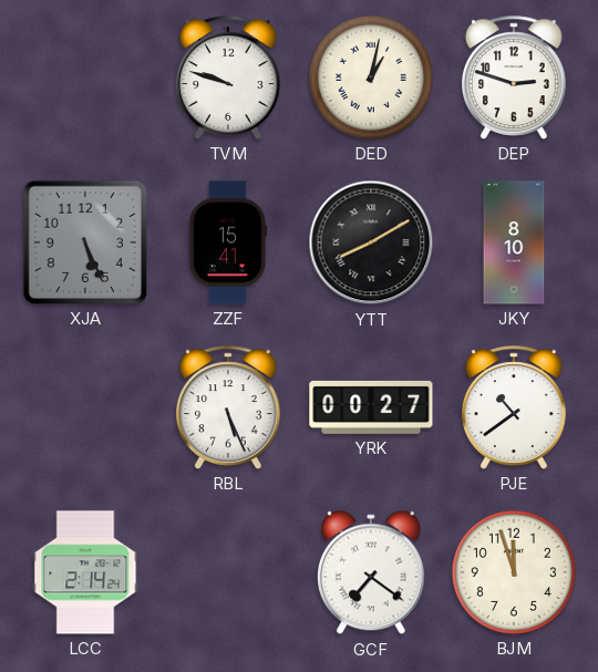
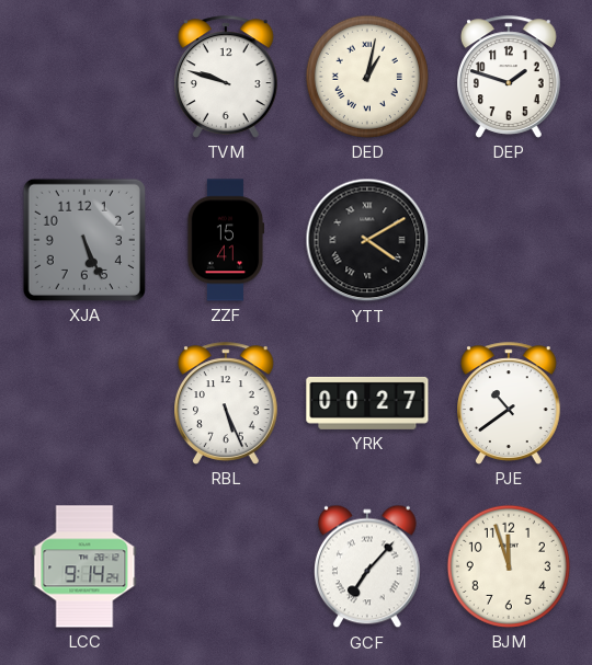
DEP: 2:48 -> 1:48 (510, 77)
YTT: 8:10 -> 4:10 (367, 240)
JKY: 8:10 -> none (514, 242)
LCC: 2:14 -> 9:14 (84, 566)
GCF: 7:21 -> 7:07 (368, 566)
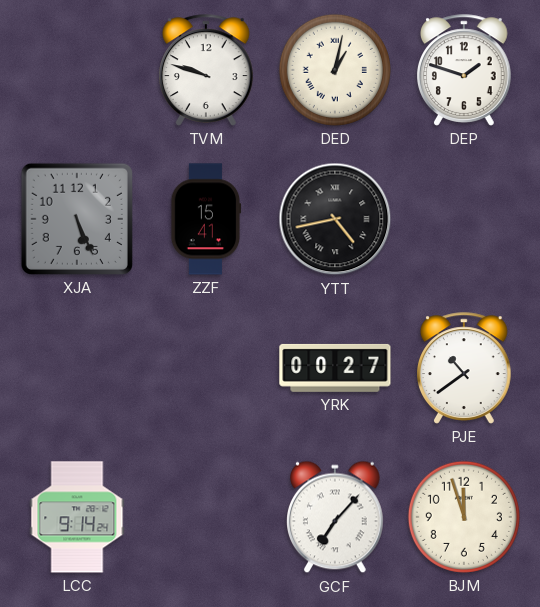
YTT: 4:10 -> 4:43 (335, 219)
RBL: 5:26 -> none (227, 403)
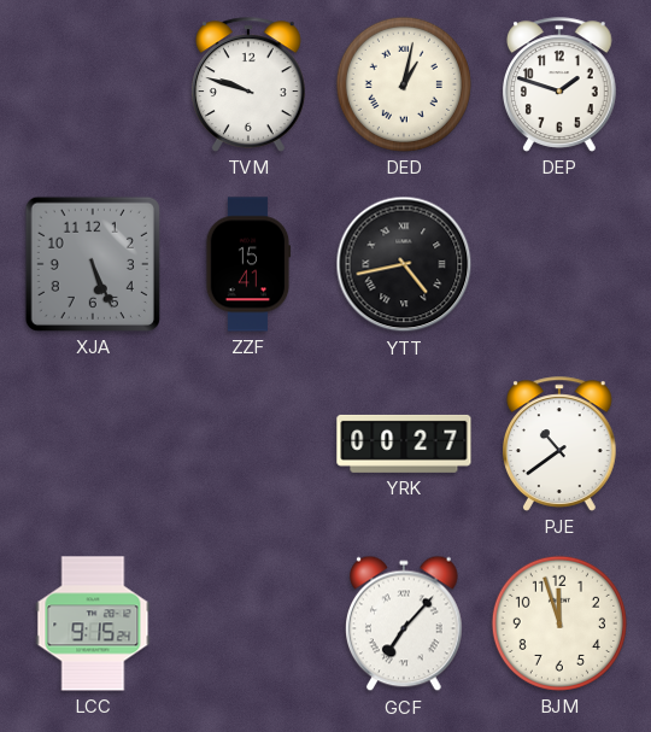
LCC: 9:14 -> 9:15 (93, 623)
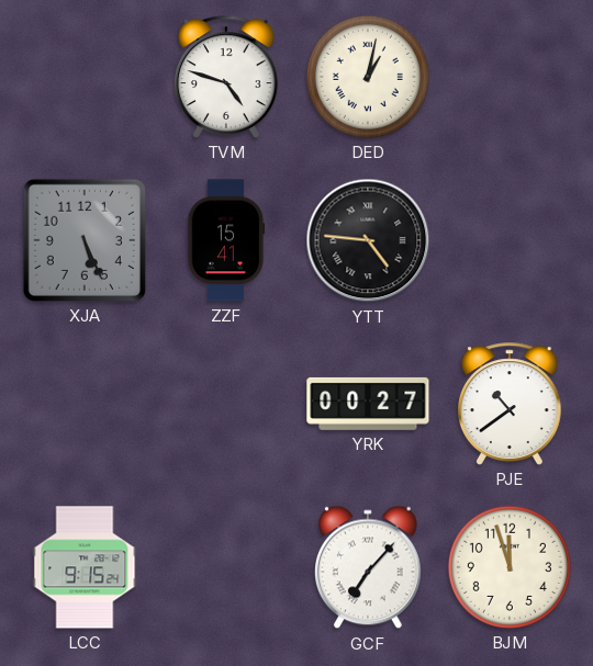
TVM: 9:48 -> 4:48 (227, 77)
DEP: 1:48 -> none (561, 84)
YTT: 4:43 -> 4:46 (368, 240)
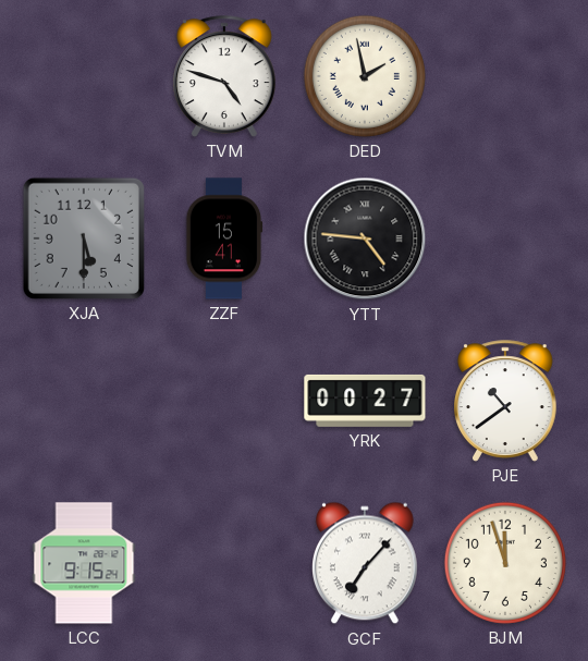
DED: 1:02 -> 1:58 (365, 76)
XJA: 5:26 -> 5:30 (84, 238)
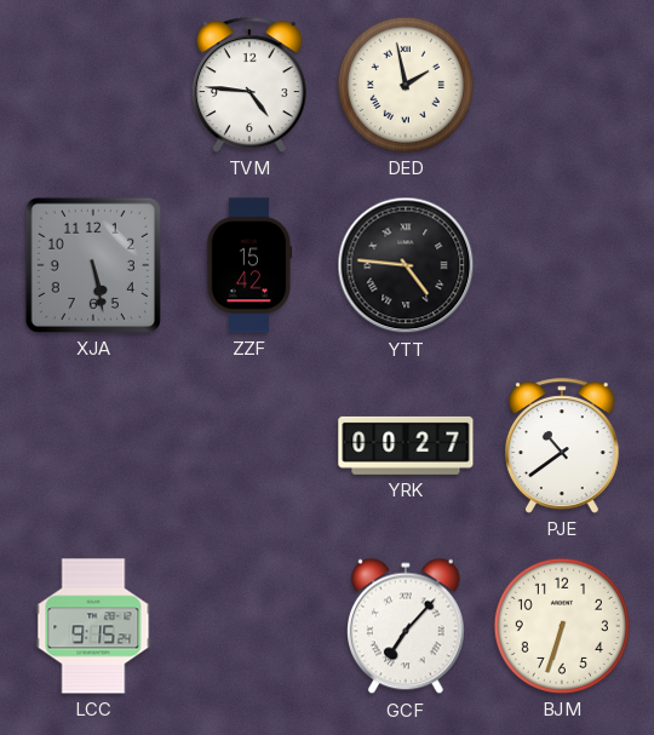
TVM: 4:48 -> 4:46 (251, 85)
XJA: 5:30 -> 5:28 (93, 265)
ZZF: 15:41 -> 15:42 (249, 265)
BJM: 11:57 -> 6:33 (562, 626)
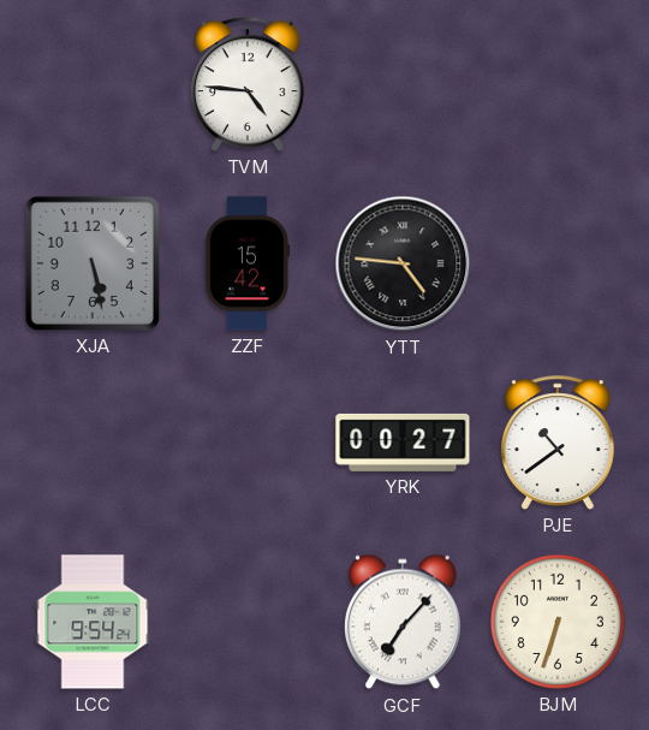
DED: 1:58 -> none (406, 85)
LCC: 9:15 -> 9:54 (93, 622)
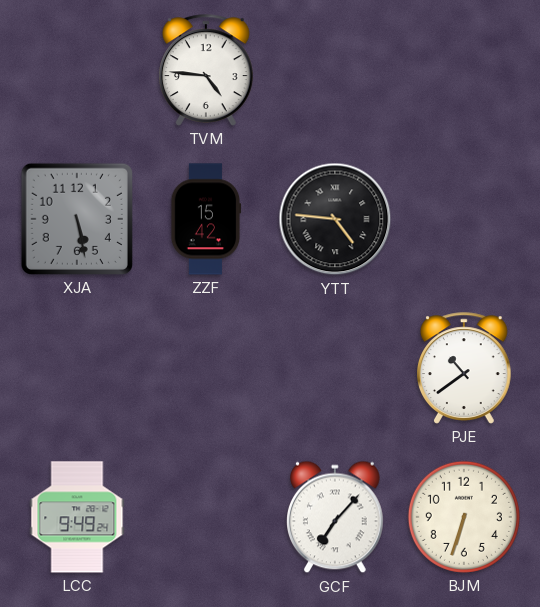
YRK: 00:27 -> none (403, 443)
LCC: 9:54 -> 9:49 (77, 517)
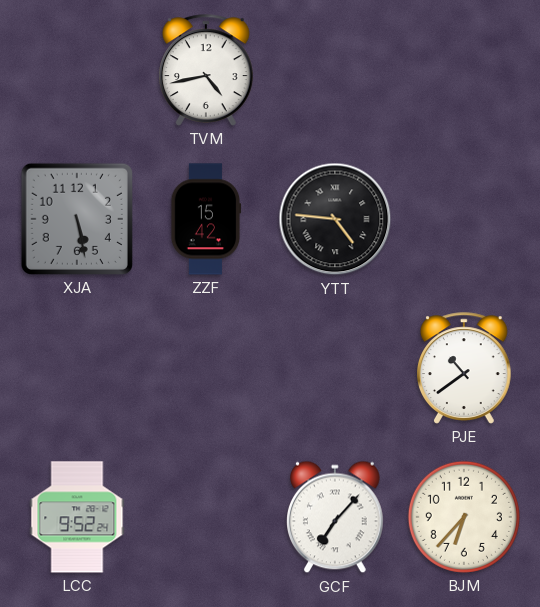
TVM: 4:46 -> 4:43 (207, 70)
LCC: 9:49 -> 9:52 (77, 517)
BJM: 6:33 -> 6:37 (464, 517)
